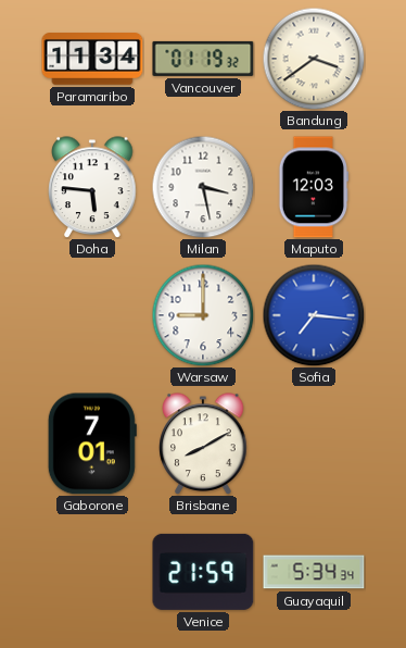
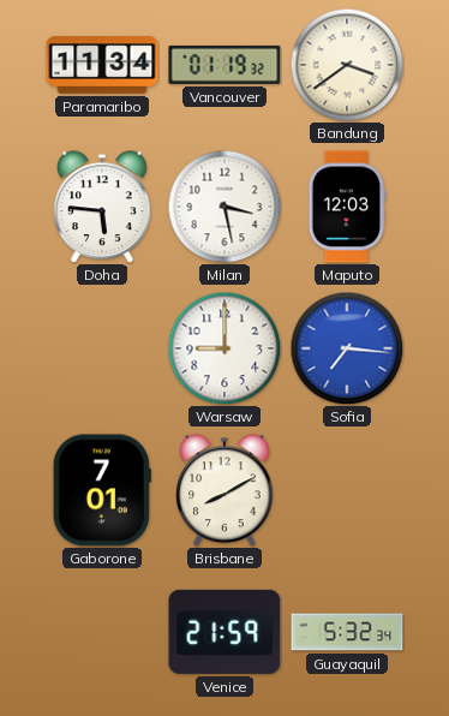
Guayaquil: 5:34 -> 5:32 (347, 632)
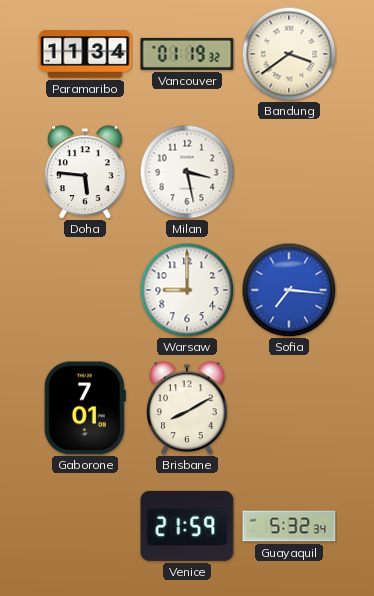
Maputo: 12:03 -> none (347, 207)
